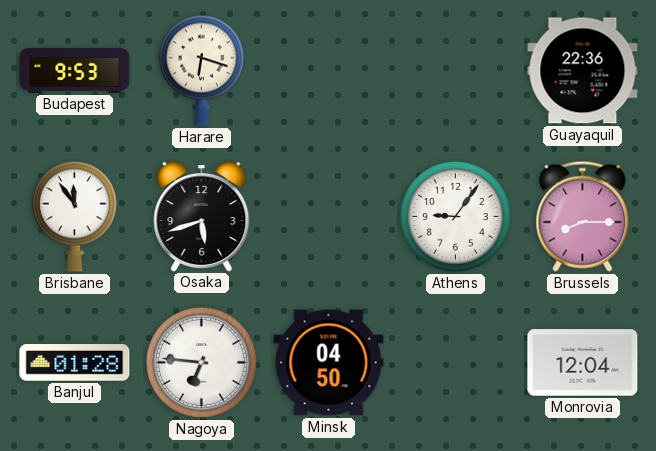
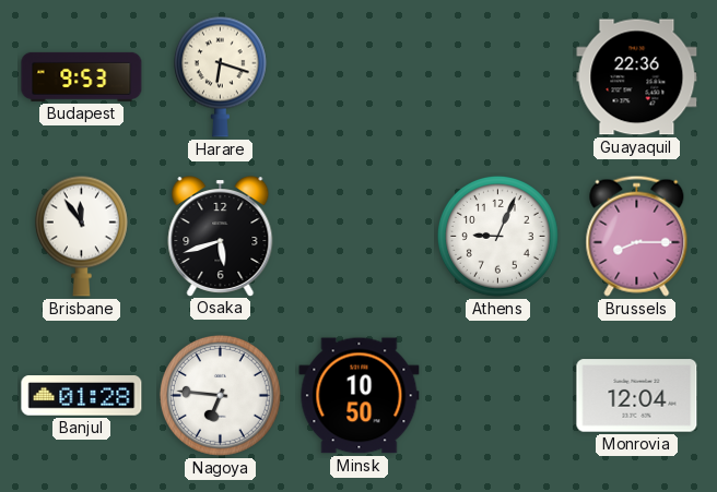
Athens: 9:06 -> 9:04 (497, 236)
Minsk: 04:50 -> 10:50 (360, 396)
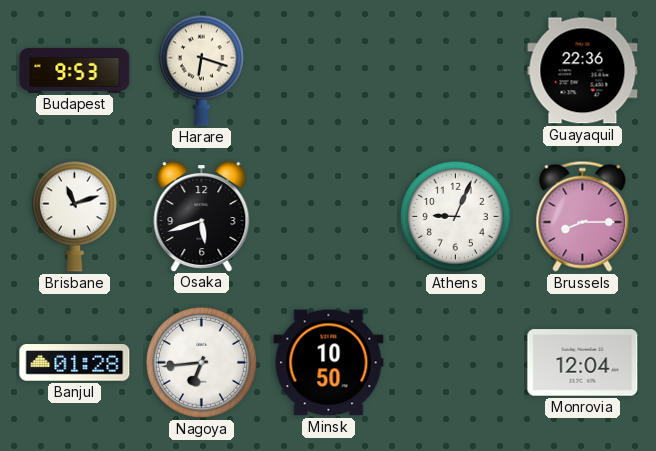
Brisbane: 11:54 -> 11:12 (74, 216)
Nagoya: 6:46 -> 6:44 (201, 362)
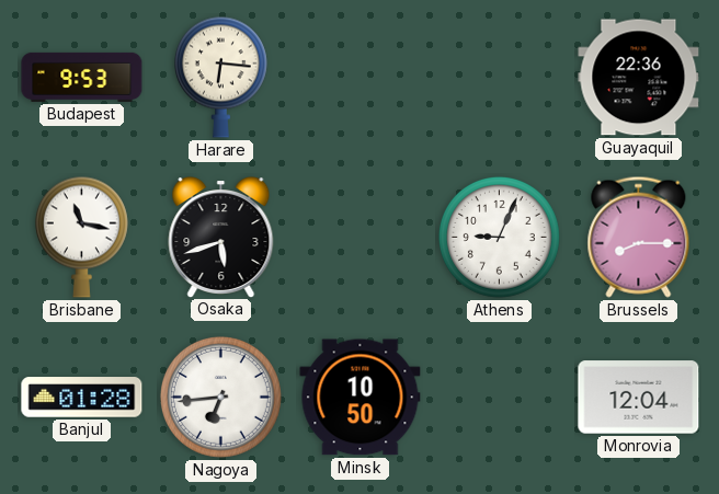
Harare: 6:18 -> 6:16 (220, 77)
Brisbane: 11:12 -> 11:17 (81, 237)
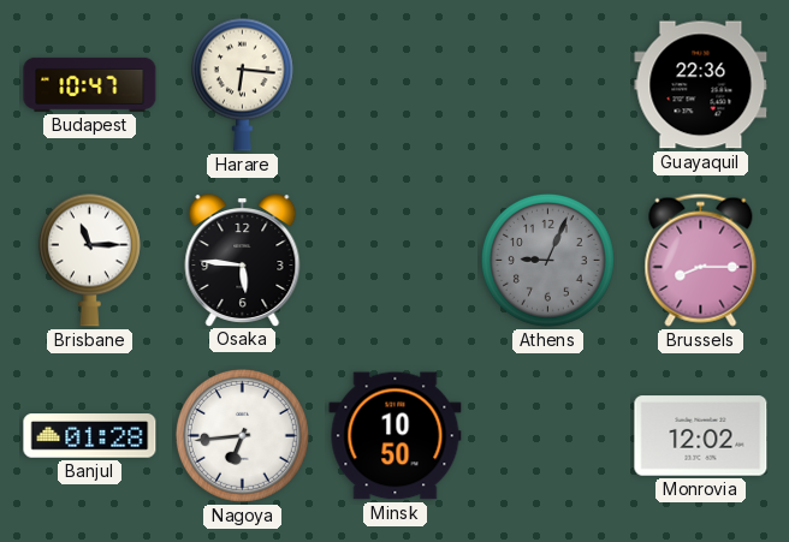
Budapest: 9:53 -> 10:47 (90, 84)
Brisbane: 11:17 -> 11:15 (89, 260)
Osaka: 5:42 -> 5:46 (243, 261)
Athens dial: white -> grey (547, 260)
Monrovia: 12:04 -> 12:02 (701, 436)
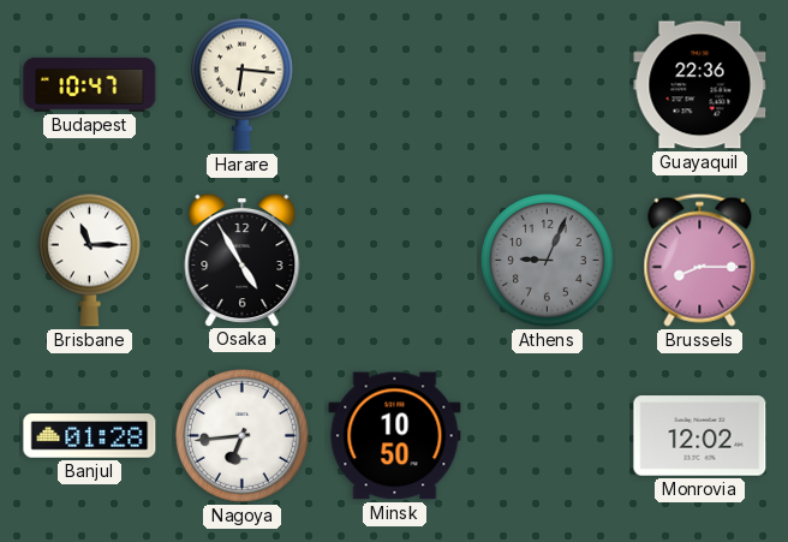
Osaka: 5:46 -> 4:55 (243, 261)
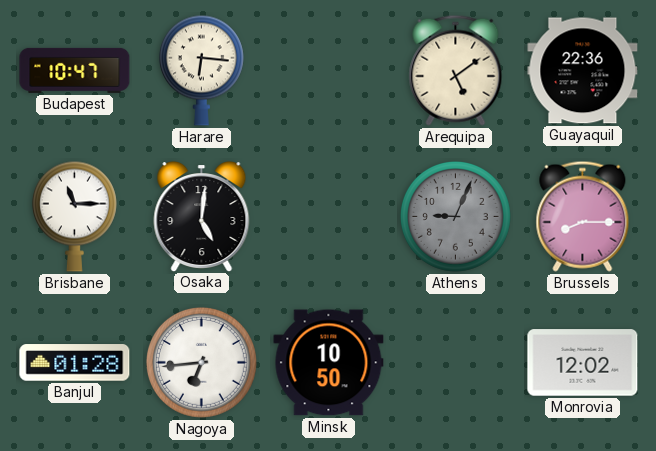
Arequipa: none -> 5:09 (456, 70)
Osaka: 4:55 -> 5:01 (202, 217)
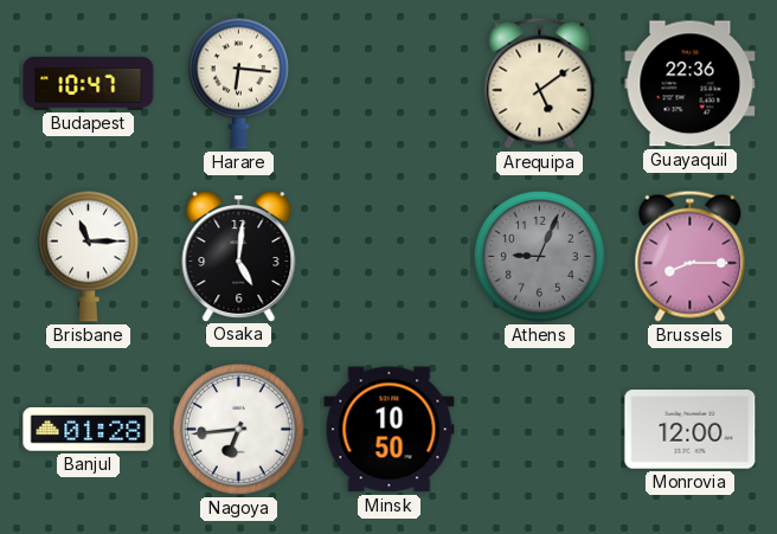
Monrovia: 12:02 -> 12:00 (691, 430)
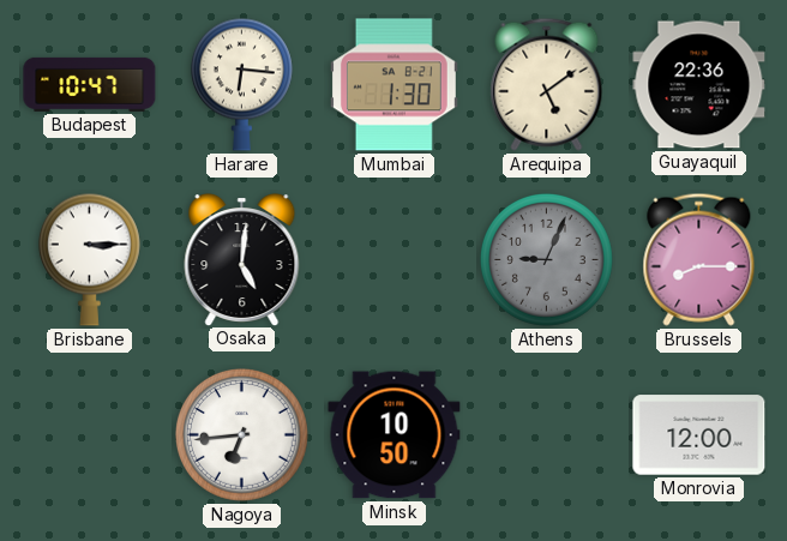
Mumbai: none -> 1:30 (393, 85)
Brisbane: 11:15 -> 3:15 (89, 259)
Banjul: 01:28 -> none (89, 430)
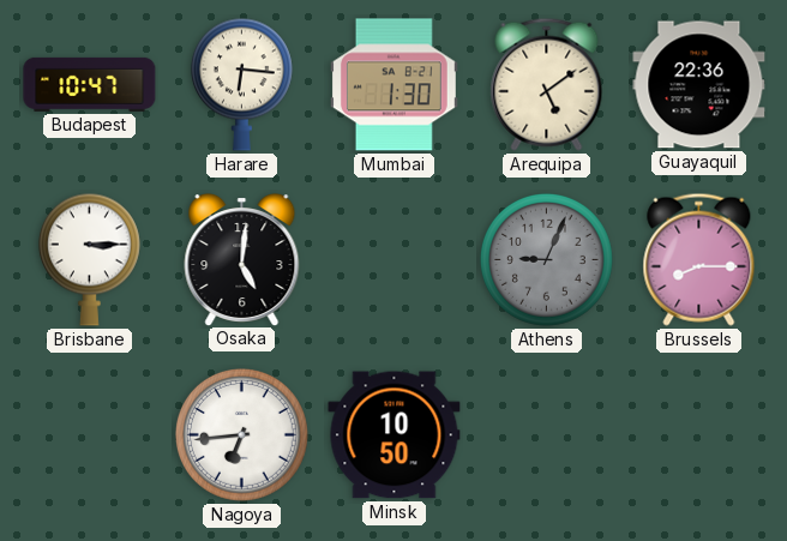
Monrovia: 12:00 -> none (699, 435)
